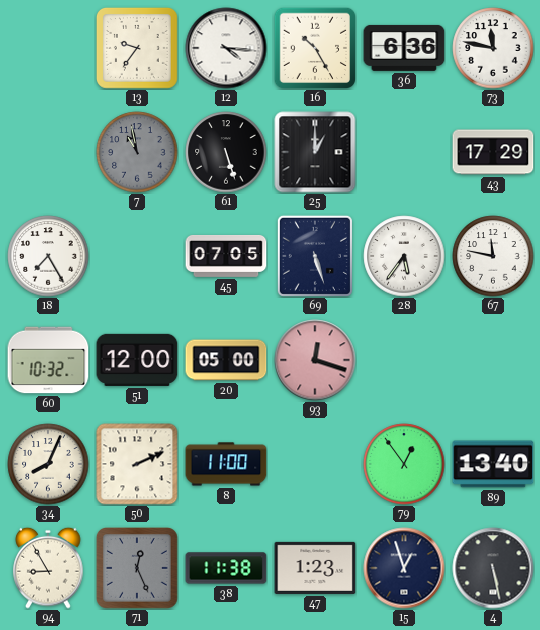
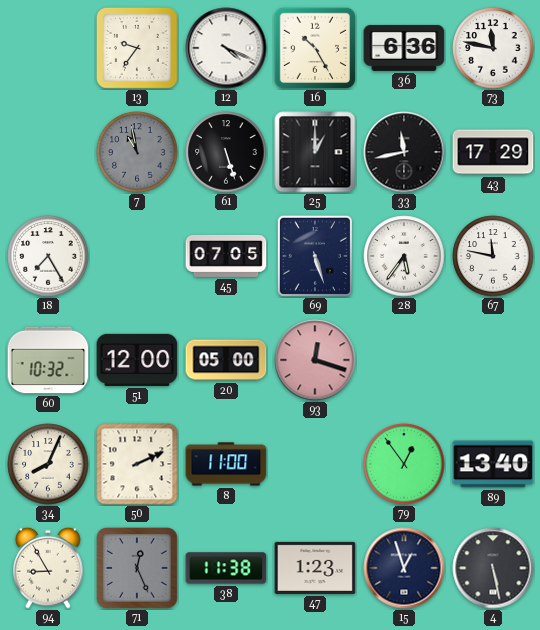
12: 4:16 -> 4:19 (226, 48)
33: none -> 11:43 (404, 152)
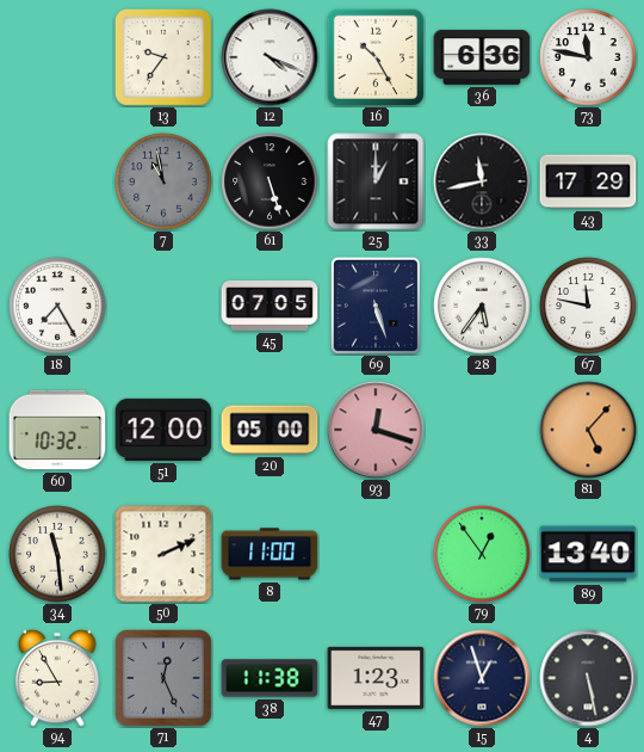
81: none -> 5:07 (588, 430)
34: 8:04 -> 11:29 (57, 554)
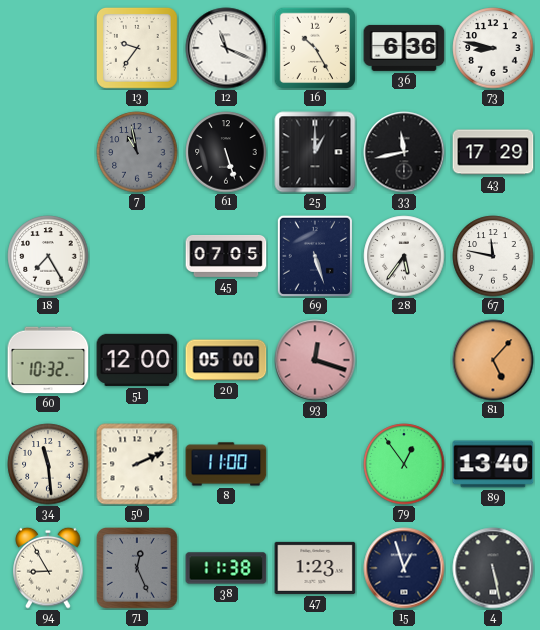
12: 4:19 -> 11:19 (226, 48)
73: 11:47 -> 8:47 (493, 48)
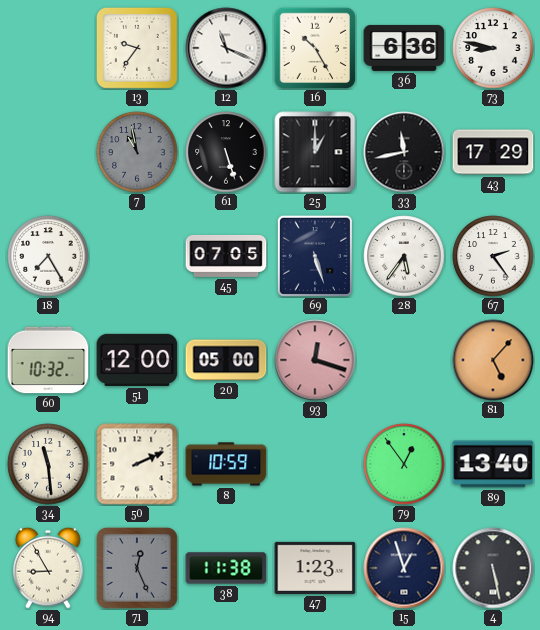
67: 11:47 -> 2:24 (493, 256)
8: 11:00 -> 10:59 (226, 464)
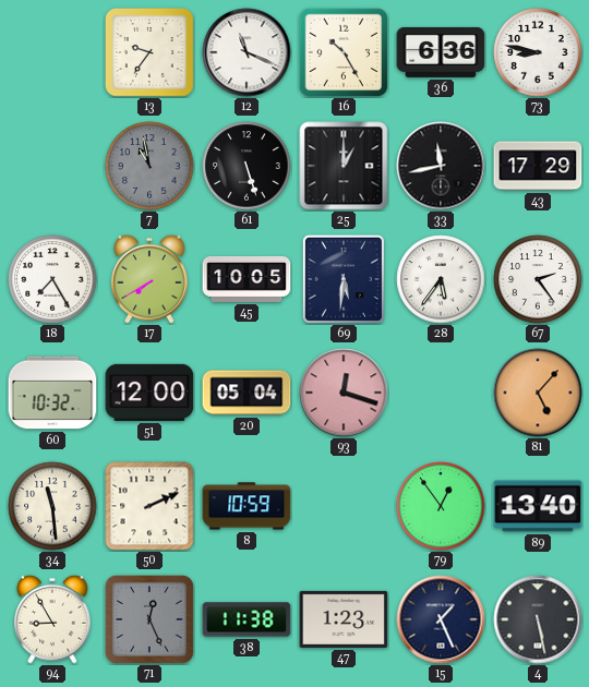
17: none -> 7:40 (149, 279)
45: 07:05 -> 10:05 (247, 279)
69: 5:27 -> 5:31 (344, 279)
20: 05:00 -> 05:04 (247, 393)
15: 12:57 -> 1:26 (441, 619)
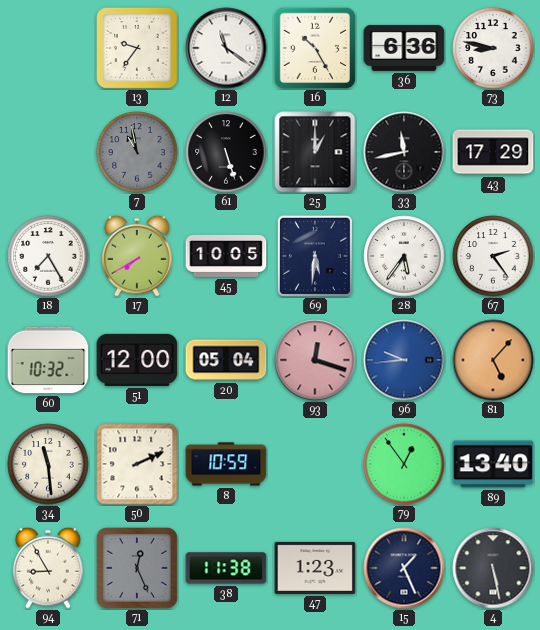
12: 11:19 -> 11:21 (226, 48)
96: none -> 9:44 (404, 360)
